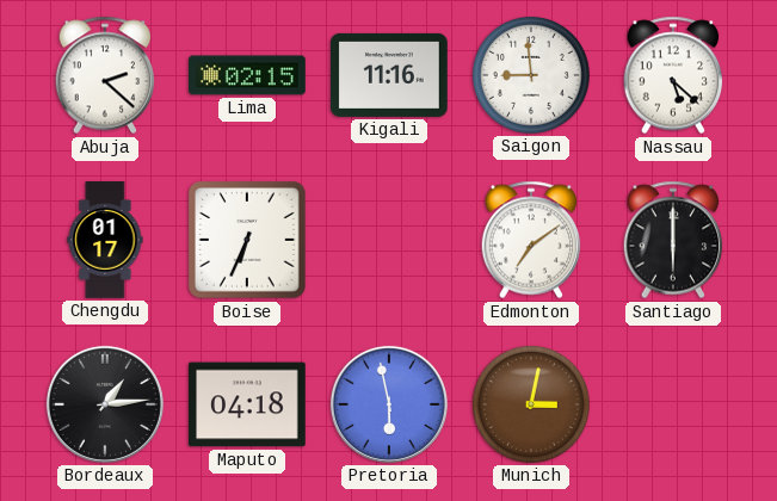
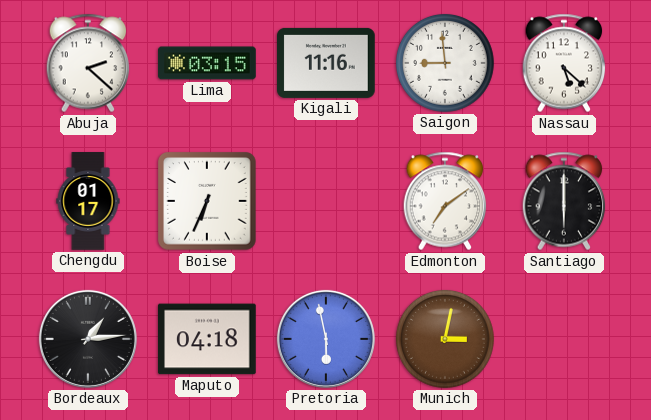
Lima: 02:15 -> 03:15 (207, 63)
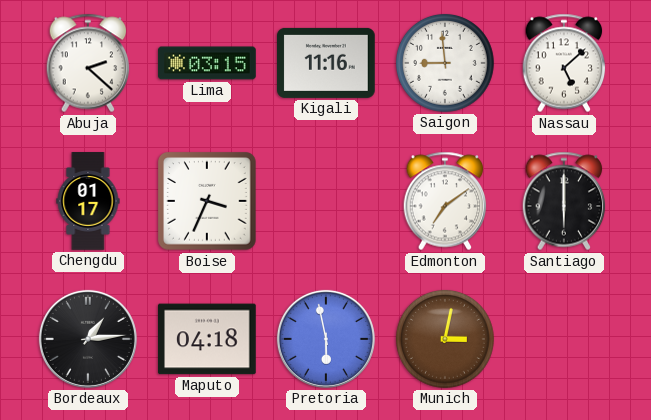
Nassau: 5:22 -> 5:08 (564, 63)
Boise: 6:34 -> 3:34 (208, 202)
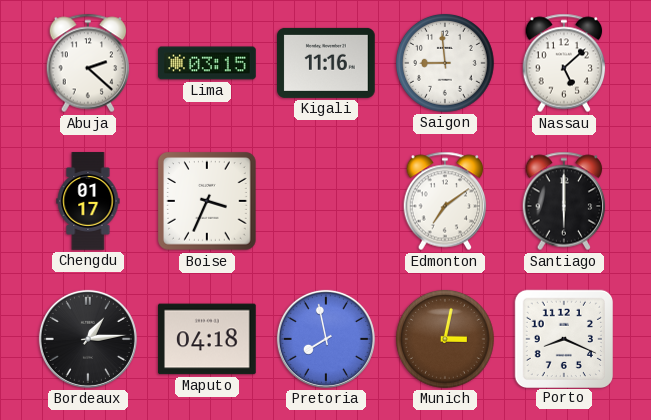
Pretoria: 5:58 -> 7:58 (326, 339)
Porto: none -> 8:19 (563, 338)
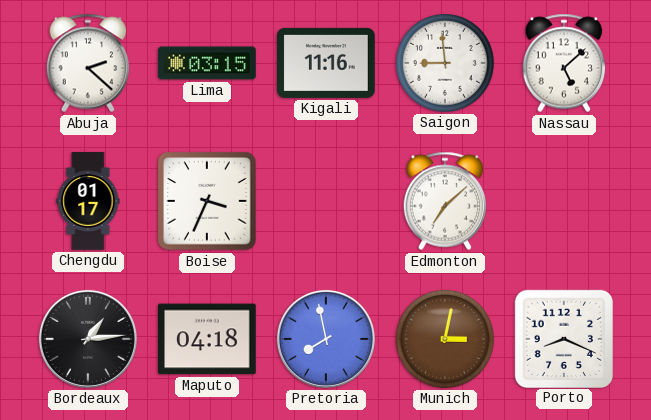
Edmonton: 7:09 -> 7:08 (445, 201)
Santiago: 6:00 -> none (564, 201)
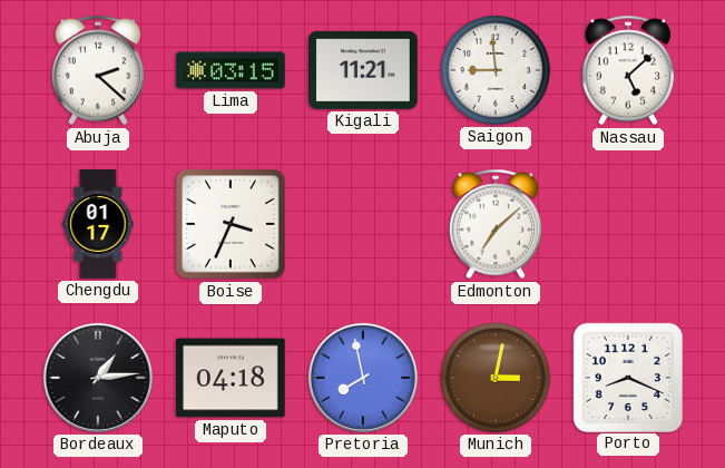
Kigali: 11:16 -> 11:21 (363, 70)
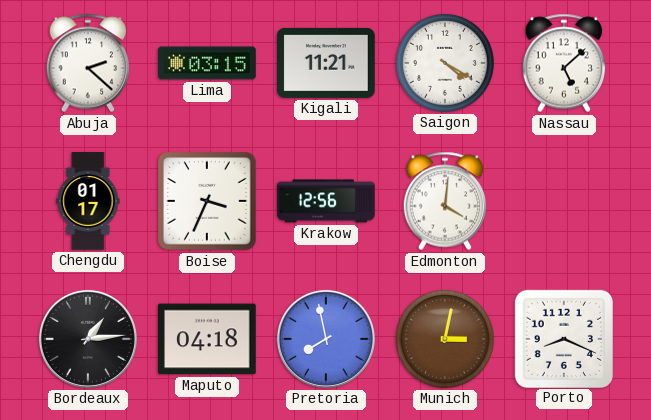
Saigon: 8:59 -> 4:20 (446, 63)
Krakow: none -> 12:56 (326, 201)
Edmonton: 7:08 -> 4:01 (445, 201)
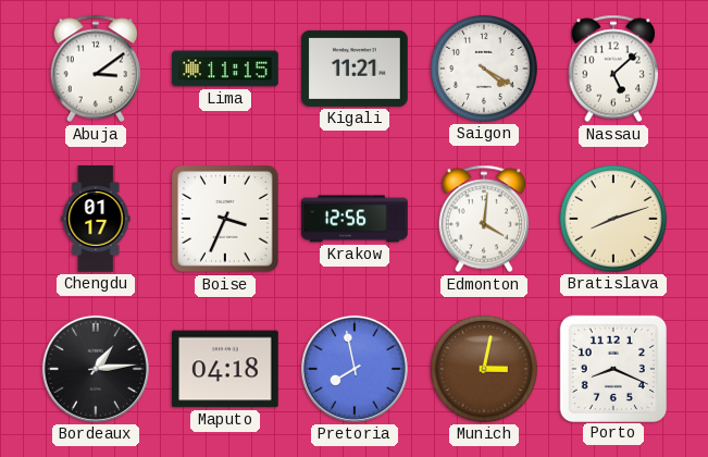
Abuja: 2:22 -> 3:09 (96, 69)
Lima: 03:15 -> 11:15 (225, 69)
Bratislava: none -> 8:12 (614, 219)
